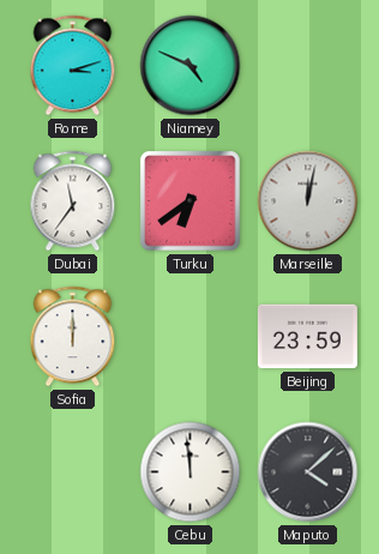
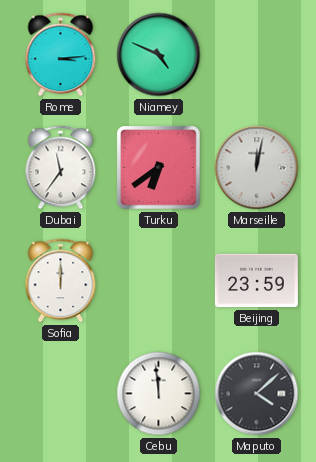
Rome: 3:12 -> 3:14 (61, 55)
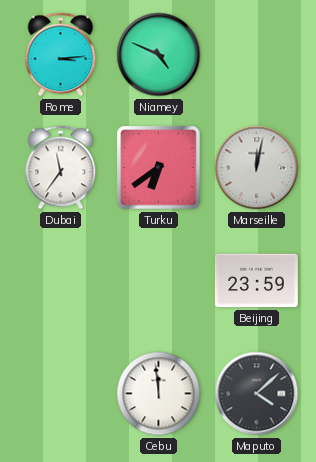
Sofia: 12:00 -> none (61, 281)
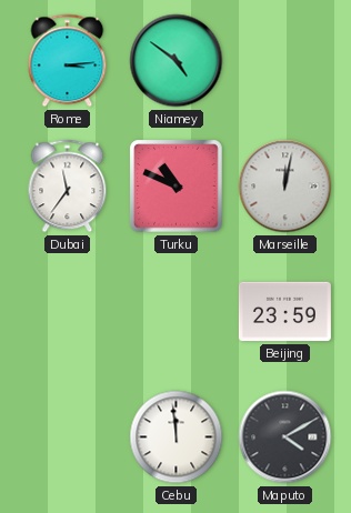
Niamey: 4:49 -> 4:51 (177, 61)
Turku: 6:39 -> 10:49 (177, 187)
Maputo: 4:08 -> 4:10 (285, 437)
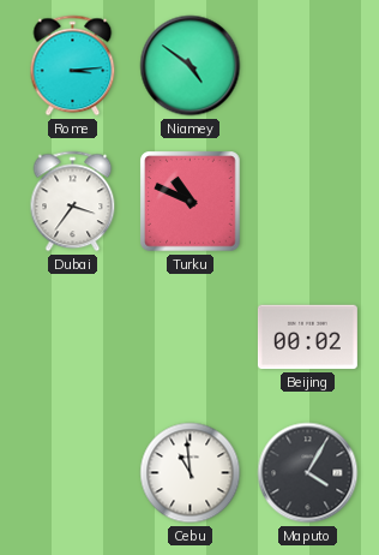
Dubai: 11:36 -> 3:36 (73, 202)
Marseille: 12:02 -> none (285, 187)
Beijing: 23:59 -> 00:02 (307, 338)
Cebu: 11:59 -> 10:59 (191, 473)
Maputo: 4:10 -> 4:05 (308, 473)
